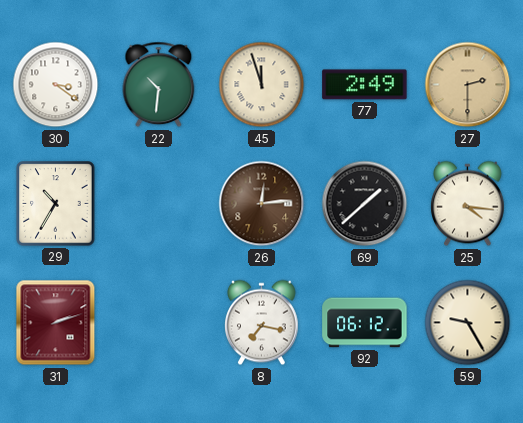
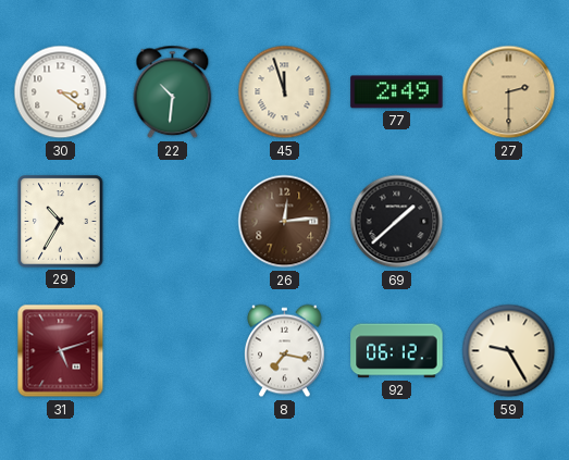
25: 4:16 -> none (468, 204)
31: 2:12 -> 5:12 (61, 351)
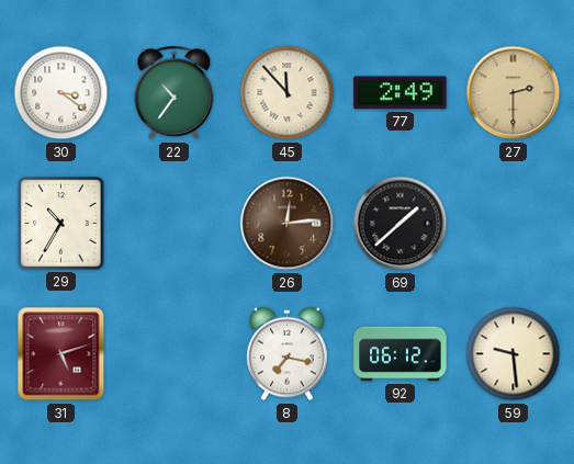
22: 10:31 -> 10:36 (175, 93)
45: 11:57 -> 11:53 (288, 93)
59: 9:25 -> 9:29 (514, 354)
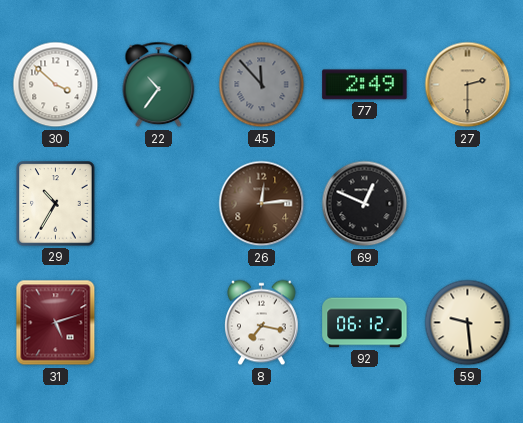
30: 3:21 -> 3:52 (56, 85)
45 dial: cream -> grey (262, 85)
69: 1:38 -> 12:49 (365, 204)
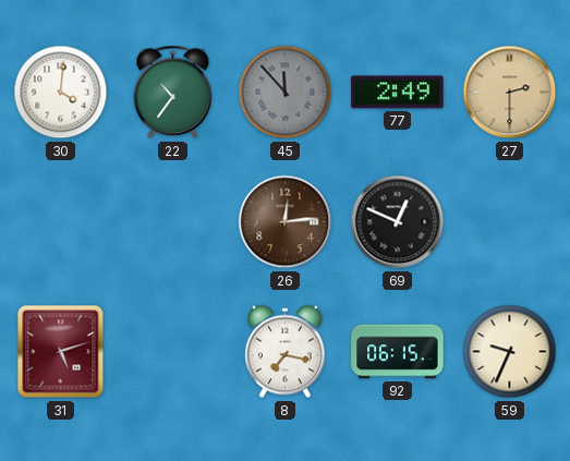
30: 3:52 -> 4:01 (61, 93)
29: 10:35 -> none (56, 204)
92: 06:12 -> 06:15 (398, 352)
59: 9:29 -> 9:34 (510, 352)
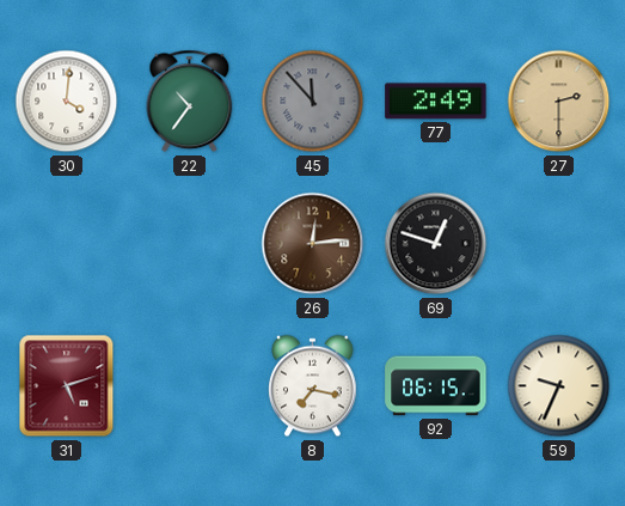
69: 12:49 -> 12:48 (436, 244)
